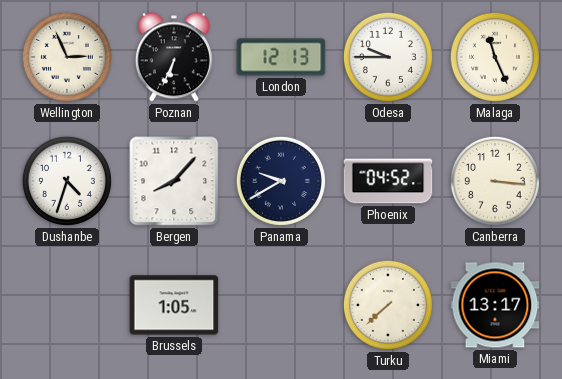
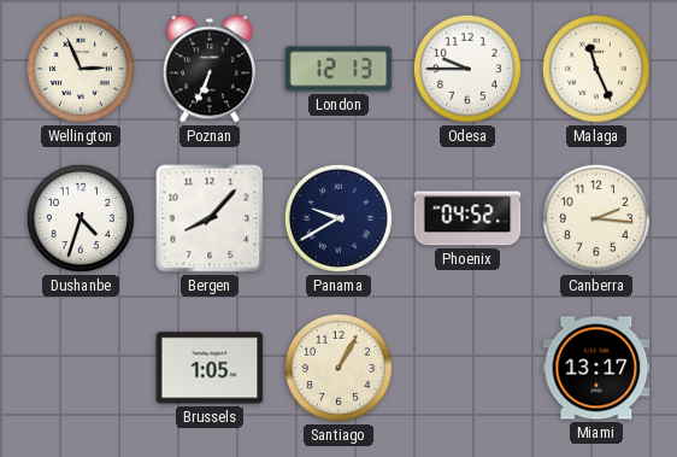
Canberra: 3:16 -> 2:16 (596, 218)
Santiago: none -> 1:05 (338, 368)
Turku: 7:38 -> none (388, 305)
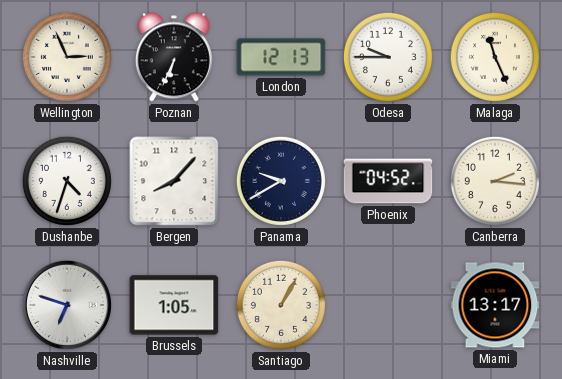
Nashville: none -> 6:48 (67, 305)
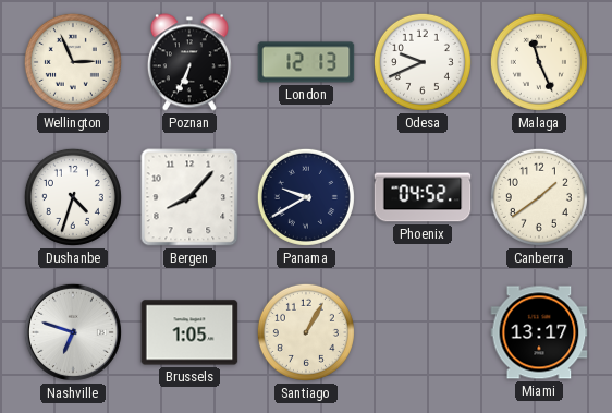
Odesa: 9:45 -> 9:41 (423, 62)
Canberra: 2:16 -> 1:39 (539, 197)
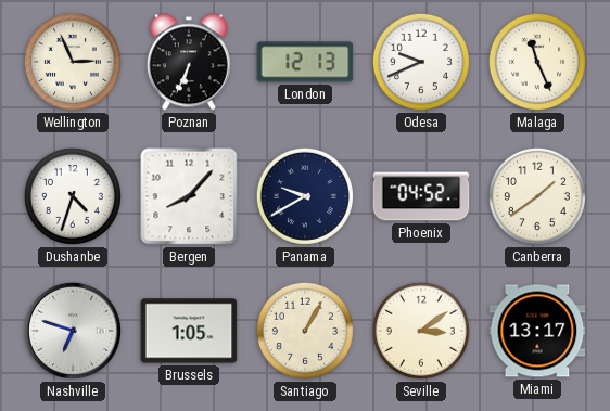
Seville: none -> 3:09 (421, 331)
